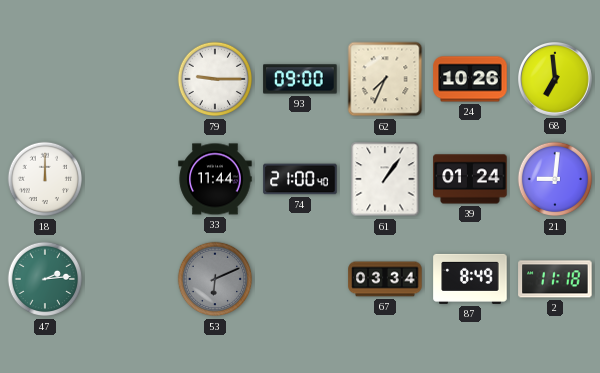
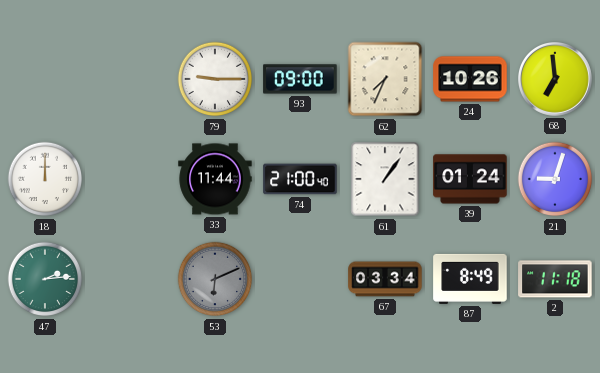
21: 9:01 -> 9:03 (555, 179)
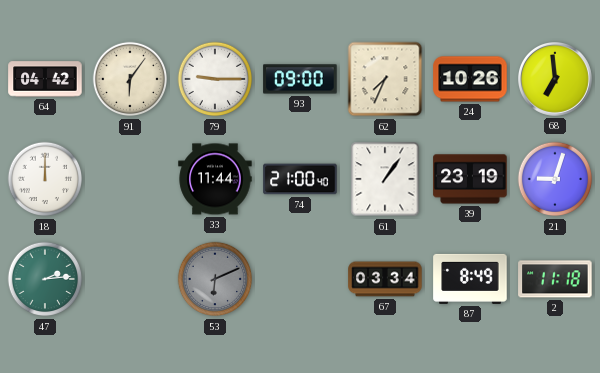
64: none -> 04:42 (45, 79)
91: none -> 6:06 (130, 79)
39: 01:24 -> 23:19 (470, 179)
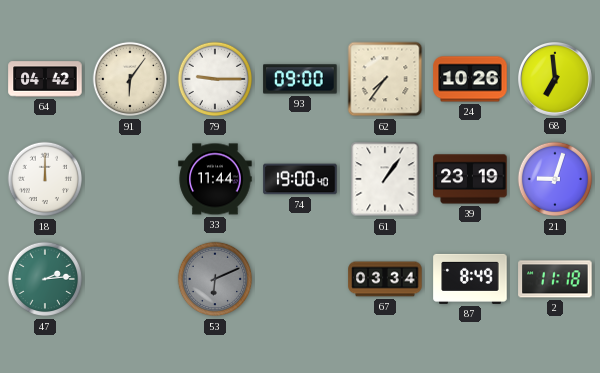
62: 7:34 -> 7:36 (385, 79)
74: 21:00 -> 19:00 (300, 179)
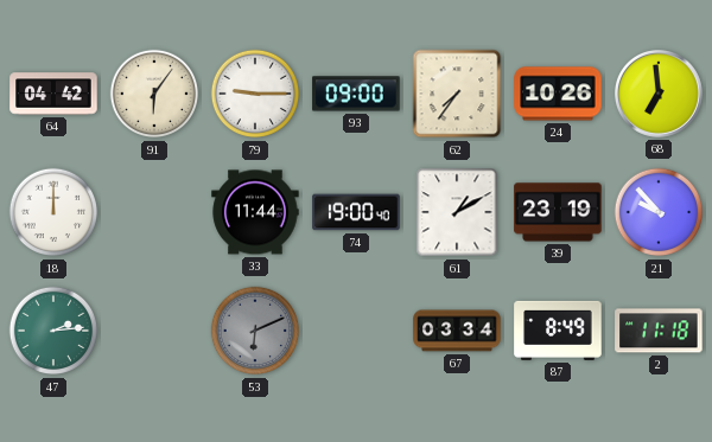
61: 1:06 -> 1:10 (457, 212)
21: 9:03 -> 9:53 (659, 212)
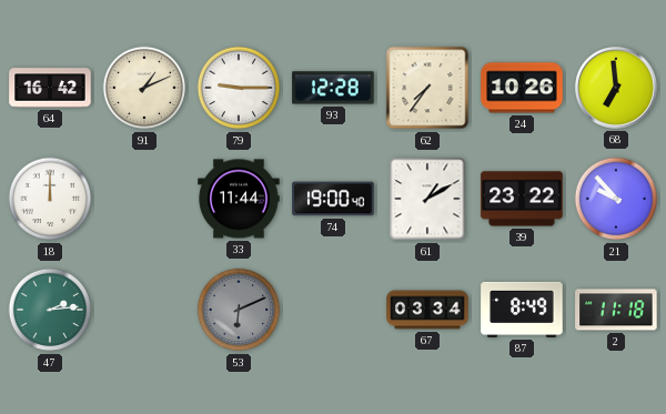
64: 04:42 -> 16:42 (50, 88)
91: 6:06 -> 1:11 (144, 88)
93: 09:00 -> 12:28 (333, 88)
39: 23:19 -> 23:22 (522, 199)
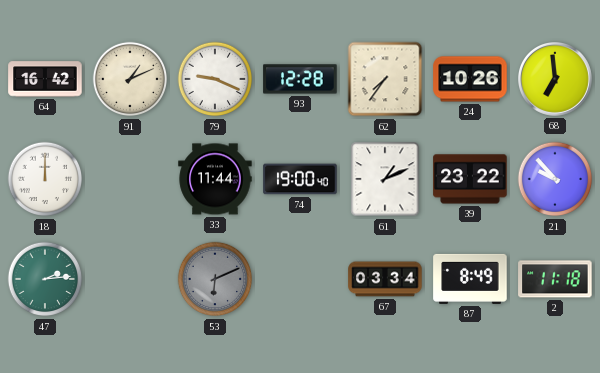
79: 9:15 -> 9:19 (215, 79)
61: 1:10 -> 1:11 (385, 179)
